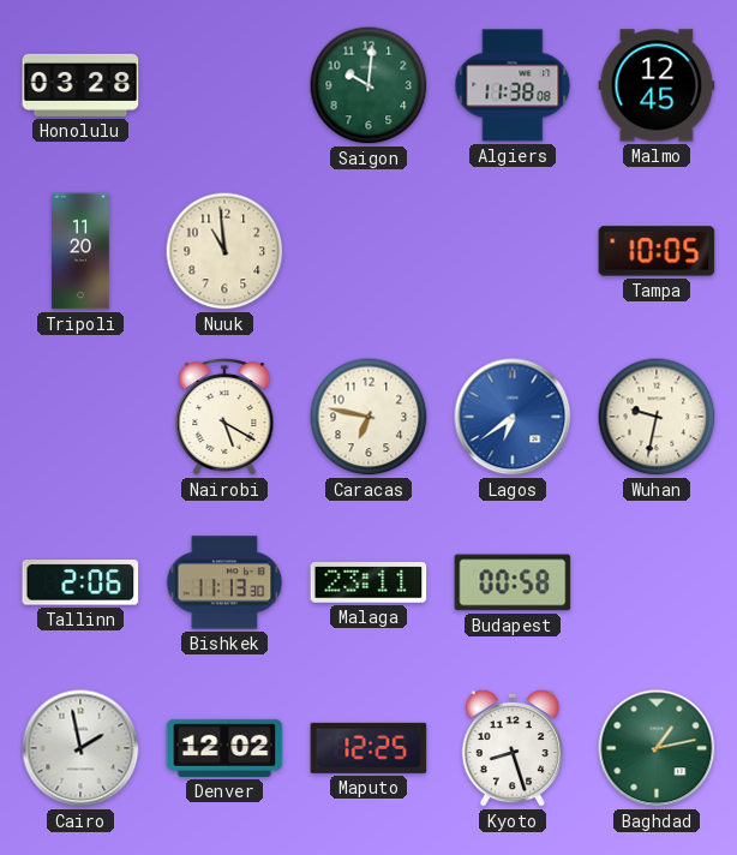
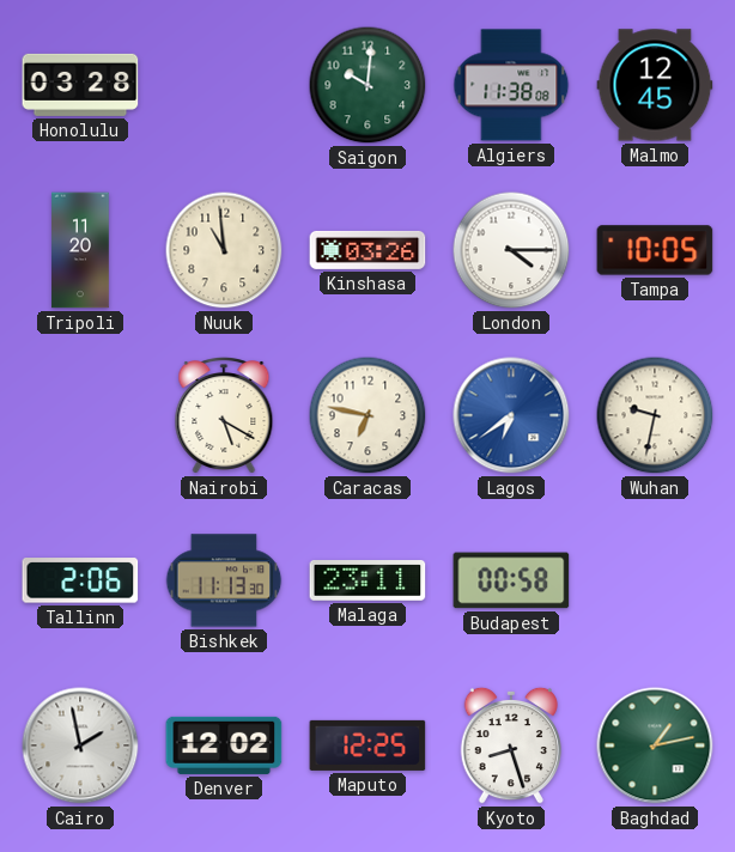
Kinshasa: none -> 03:26 (367, 250)
London: none -> 4:15 (511, 250)
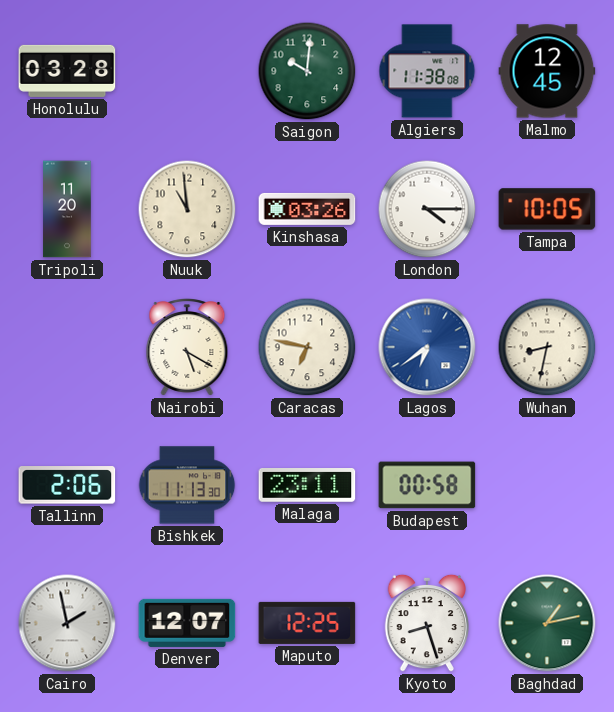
Wuhan: 9:32 -> 8:32 (547, 347)
Denver: 12:02 -> 12:07 (187, 623)
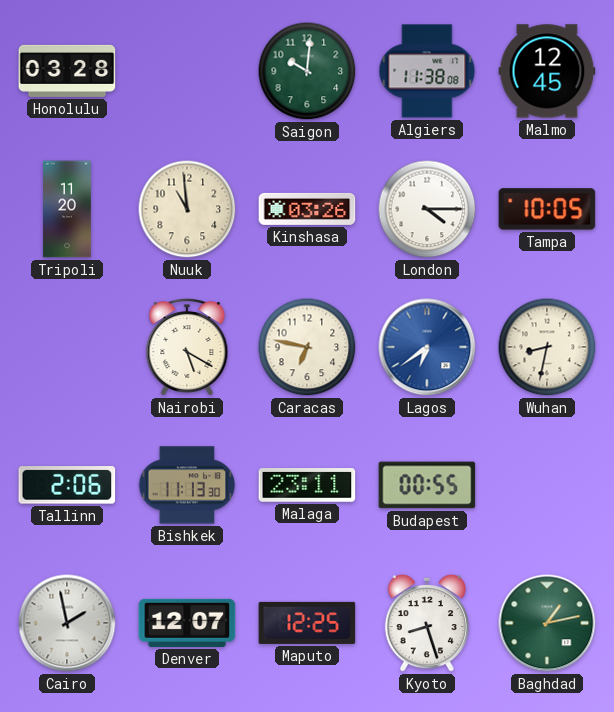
Budapest: 00:58 -> 00:55 (427, 485)
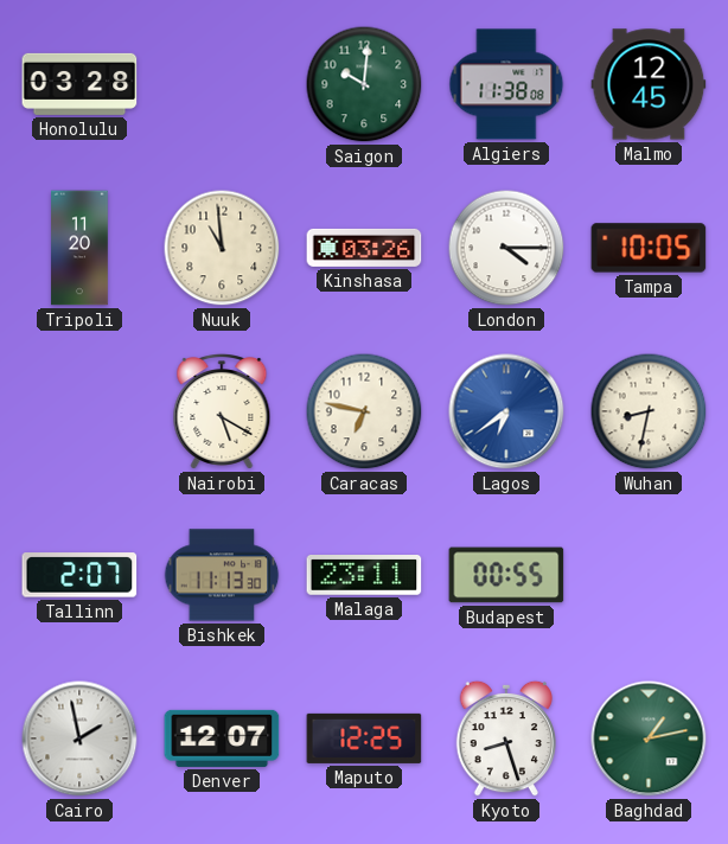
Tallinn: 2:06 -> 2:07 (79, 575)
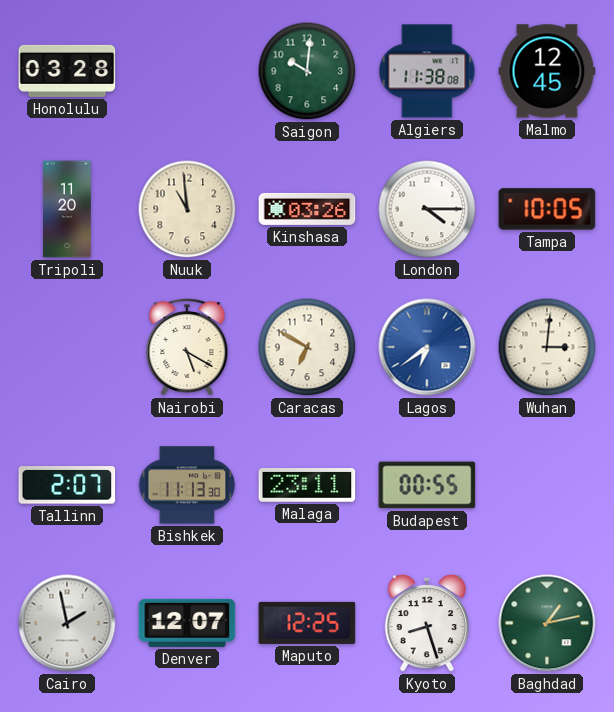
Caracas: 6:47 -> 6:50 (307, 347)
Wuhan: 8:32 -> 3:01 (547, 347)
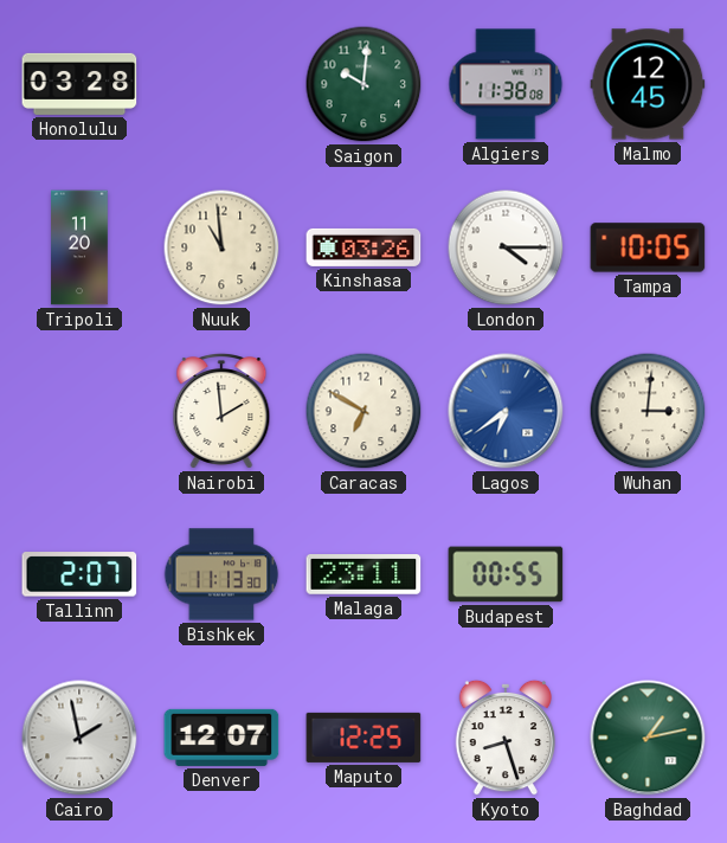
Nairobi: 5:20 -> 1:59 (221, 412)
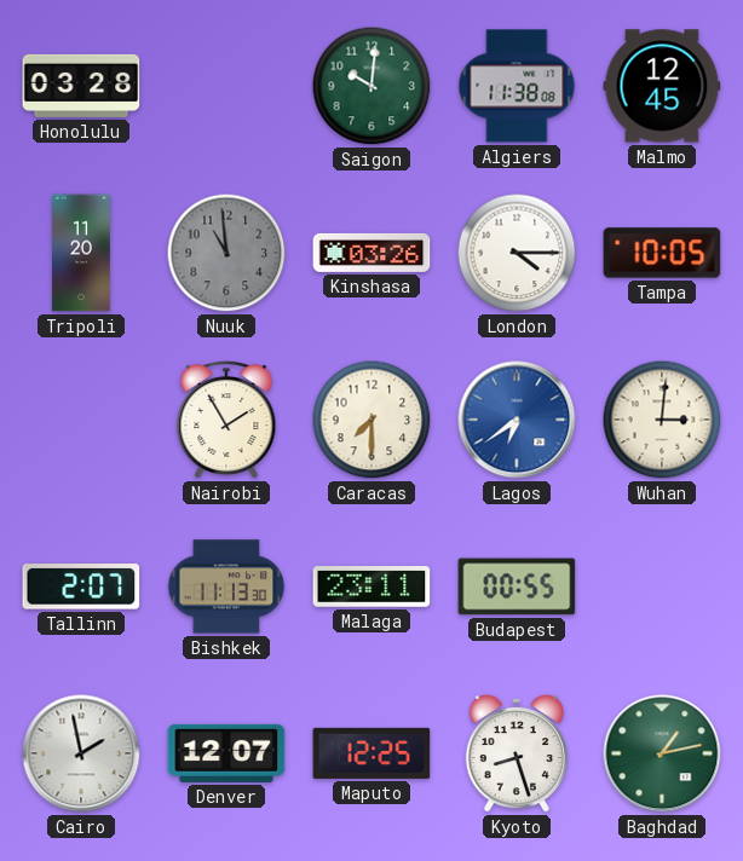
Nuuk dial: cream -> grey (226, 253)
Nairobi: 1:59 -> 1:55 (226, 421)
Caracas: 6:50 -> 7:30 (372, 420)
